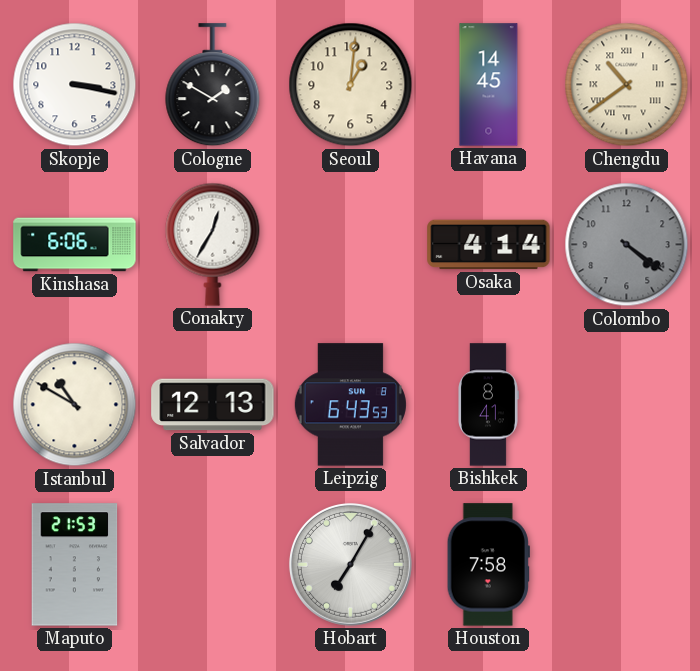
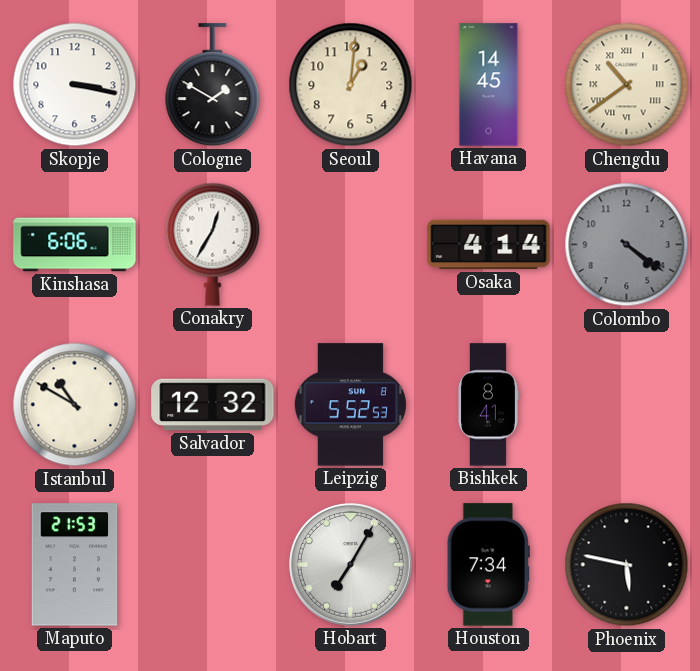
Salvador: 12:13 -> 12:32 (213, 405)
Leipzig: 6:43 -> 5:52 (350, 405)
Houston: 7:58 -> 7:34 (488, 565)
Phoenix: none -> 5:47 (627, 565)
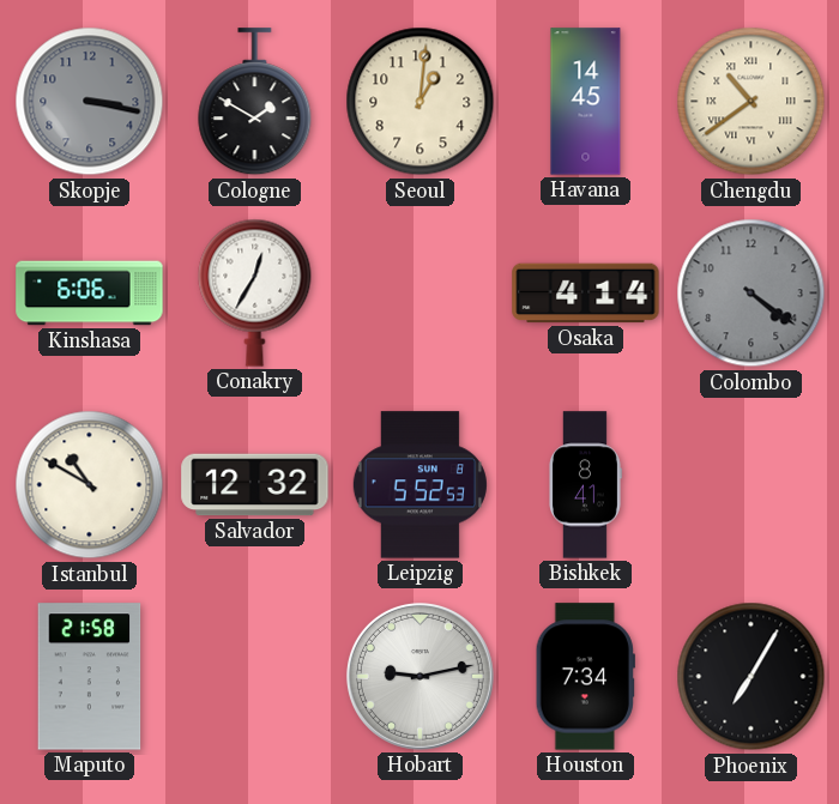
Skopje dial: white -> grey (90, 102)
Maputo: 21:53 -> 21:58 (90, 677)
Hobart: 7:05 -> 9:13 (419, 676)
Phoenix: 5:47 -> 7:05 (752, 677)
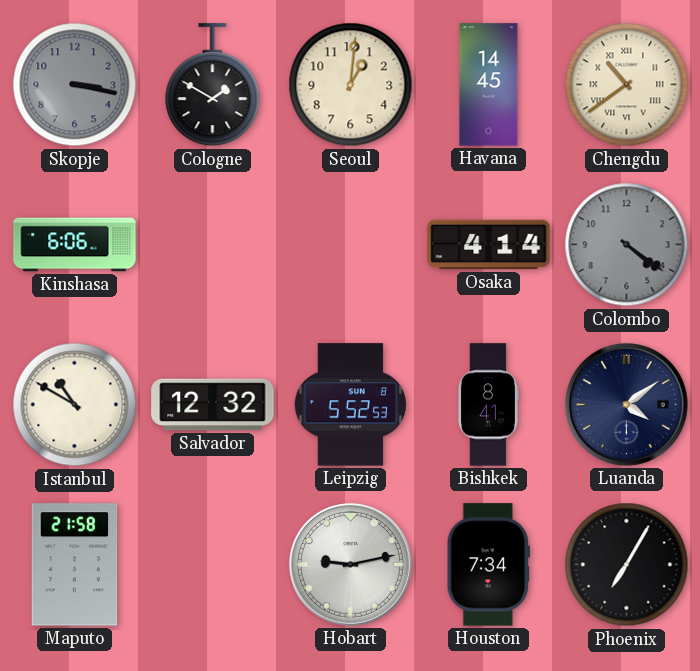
Conakry: 12:35 -> none (255, 292)
Luanda: none -> 4:09 (626, 404)
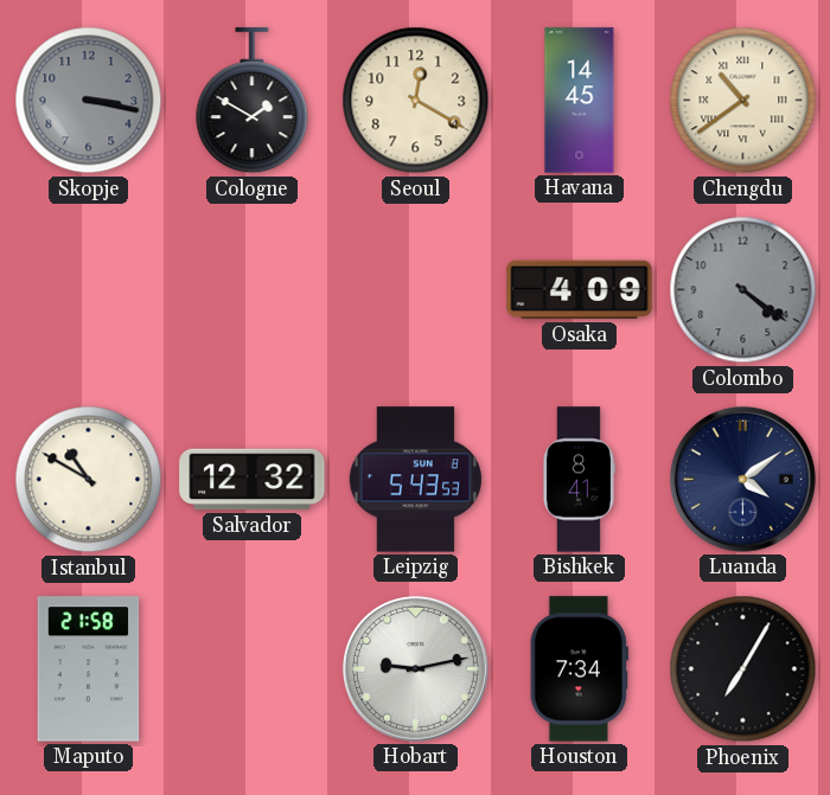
Seoul: 1:01 -> 12:20 (416, 101)
Kinshasa: 6:06 -> none (75, 245)
Osaka: 4:14 -> 4:09 (580, 290)
Leipzig: 5:52 -> 5:43 (415, 480)
